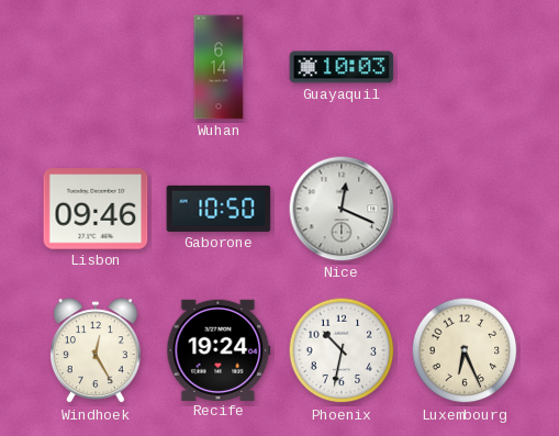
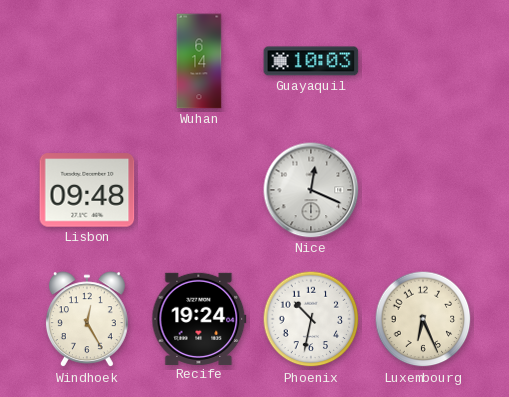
Lisbon: 09:46 -> 09:48 (87, 190)
Gaborone: 10:50 -> none (219, 209)
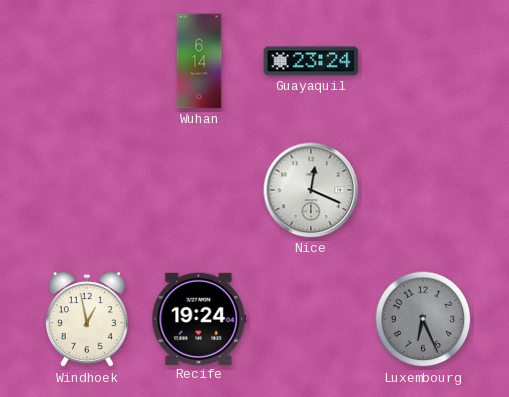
Guayaquil: 10:03 -> 23:24 (311, 61)
Lisbon: 09:48 -> none (87, 190)
Windhoek: 12:25 -> 12:58 (87, 320)
Phoenix: 10:32 -> none (311, 319)
Luxembourg dial: cream -> grey (423, 319)
